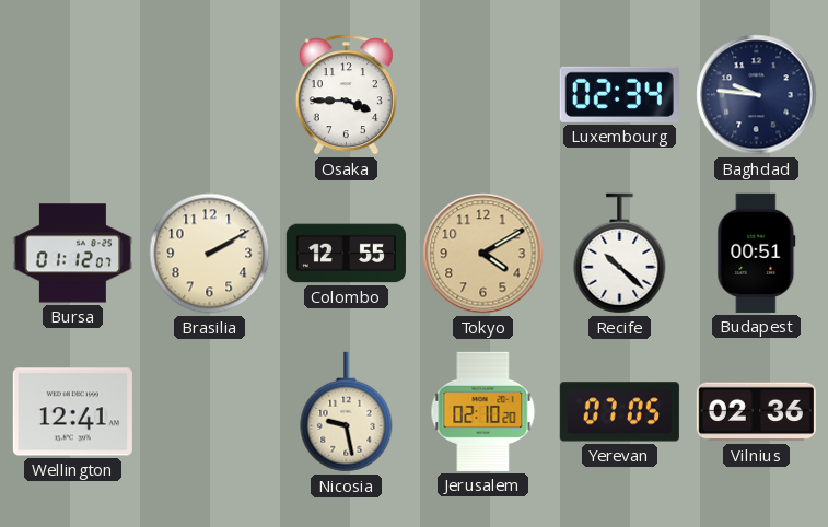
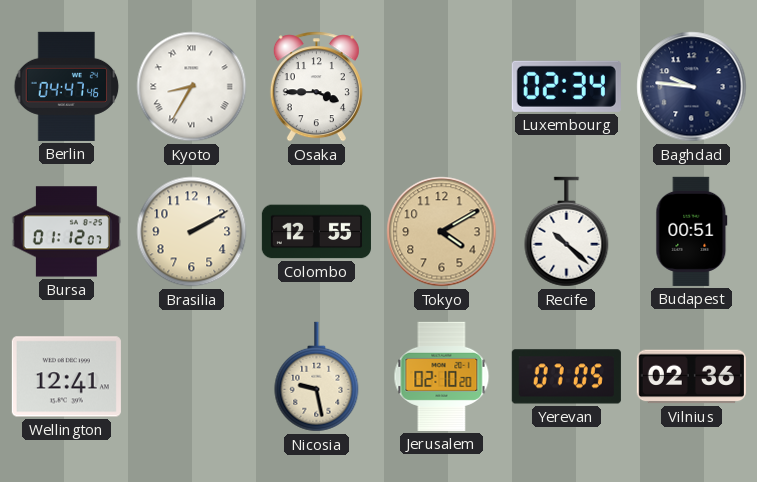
Berlin: none -> 04:47 (67, 86)
Kyoto: none -> 8:35 (192, 87)
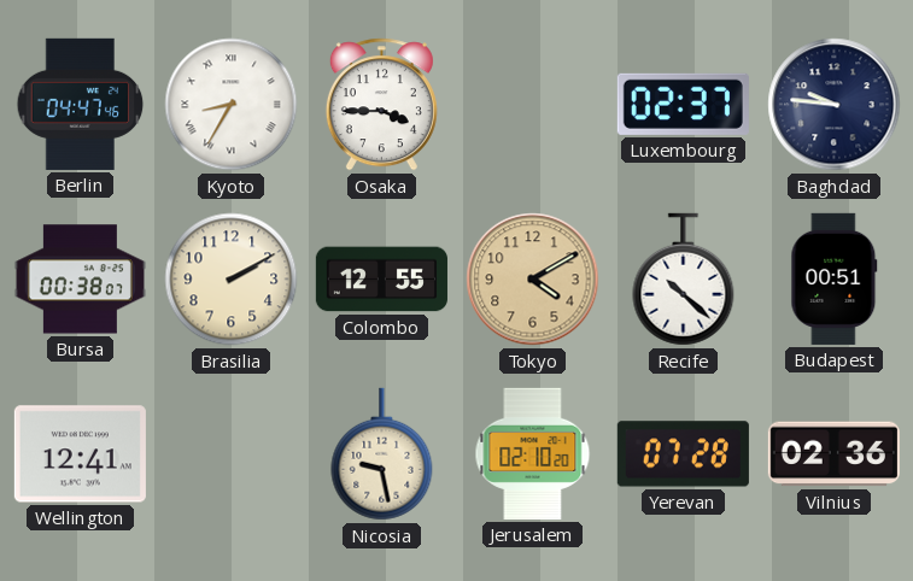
Luxembourg: 02:34 -> 02:37 (683, 104)
Bursa: 01:12 -> 00:38 (80, 280)
Yerevan: 07:05 -> 07:28 (683, 454)
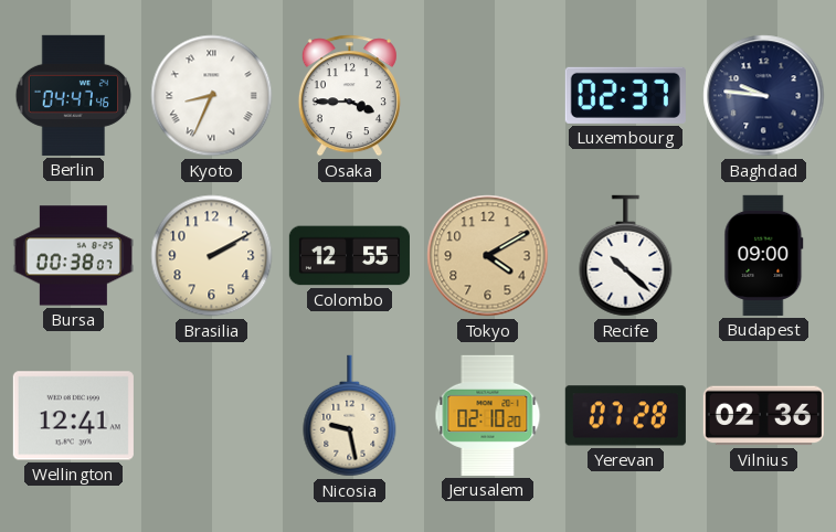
Kyoto: 8:35 -> 8:34 (212, 96)
Budapest: 00:51 -> 09:00 (764, 255)
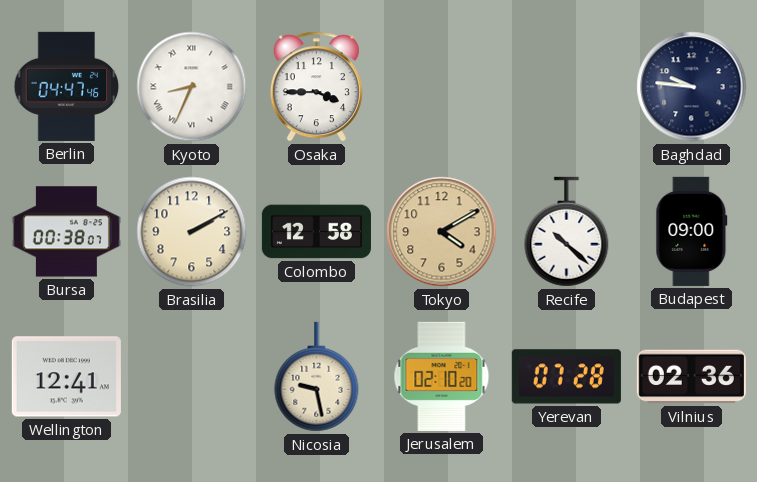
Luxembourg: 02:37 -> none (625, 95)
Colombo: 12:55 -> 12:58 (316, 232)
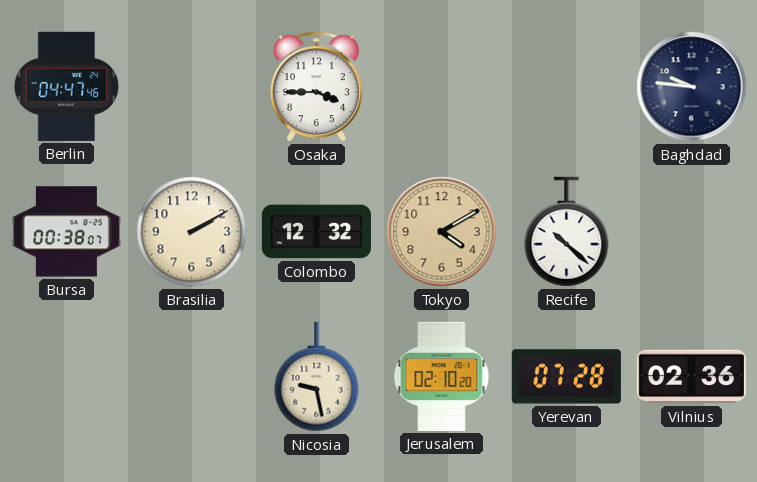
Kyoto: 8:34 -> none (192, 87)
Colombo: 12:58 -> 12:32 (316, 232)
Budapest: 09:00 -> none (692, 231)
Wellington: 12:41 -> none (66, 377)
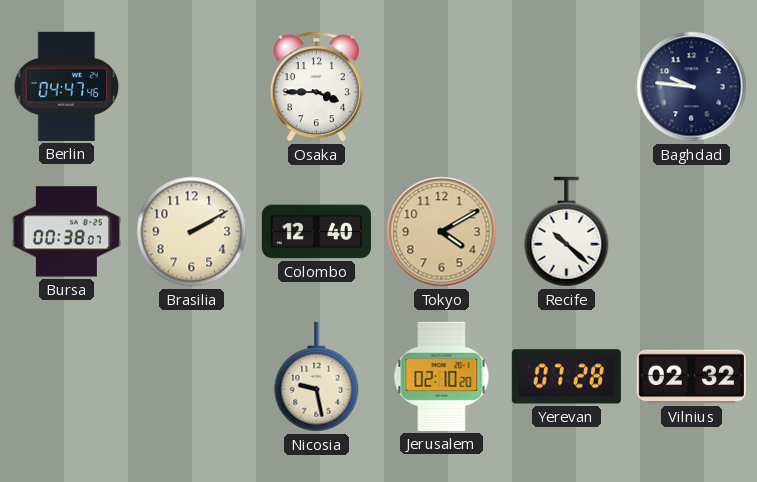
Colombo: 12:32 -> 12:40 (316, 232)
Vilnius: 02:36 -> 02:32 (691, 377)
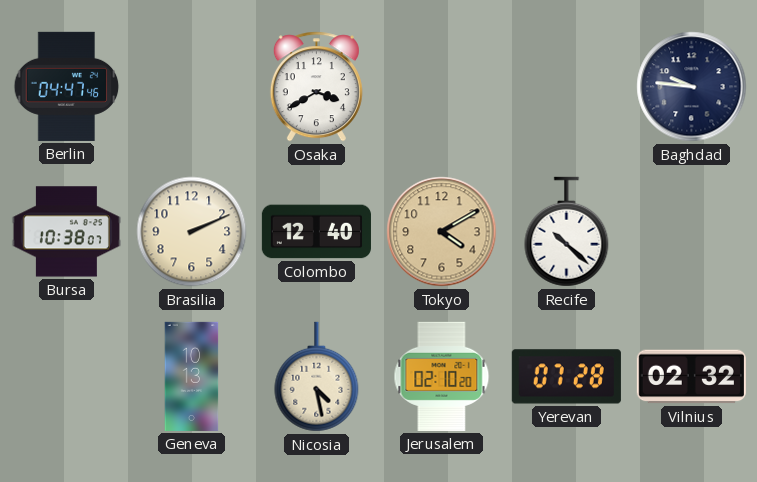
Osaka: 3:45 -> 3:40 (316, 87)
Bursa: 00:38 -> 10:38 (66, 232)
Brasilia: 2:10 -> 2:11 (192, 232)
Geneva: none -> 10:13 (192, 376)
Nicosia: 9:28 -> 4:28 (317, 377)
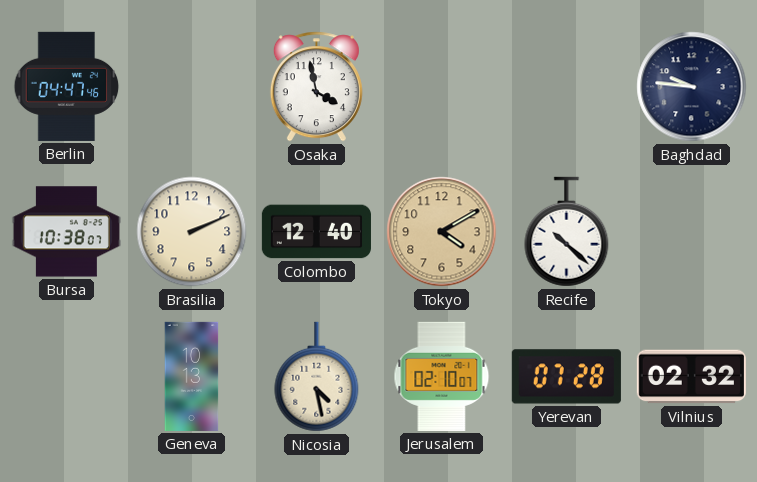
Osaka: 3:40 -> 3:58 (316, 87)
Jerusalem: 02:10:20 -> 02:10:07 (442, 376)
